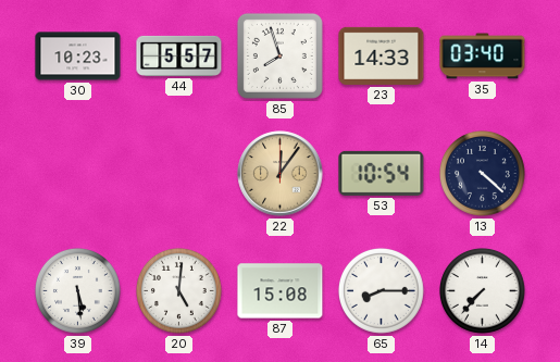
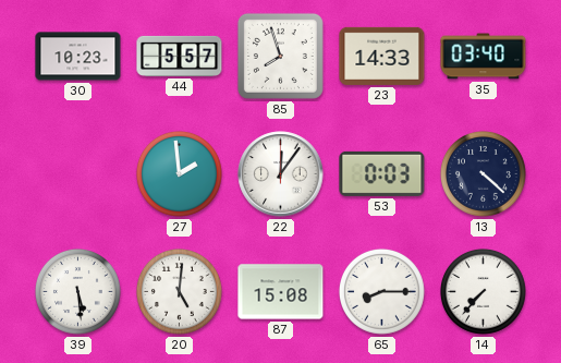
27: none -> 1:59 (179, 173)
22 dial: champagne -> white (281, 174)
53: 10:54 -> 0:03 (382, 173)
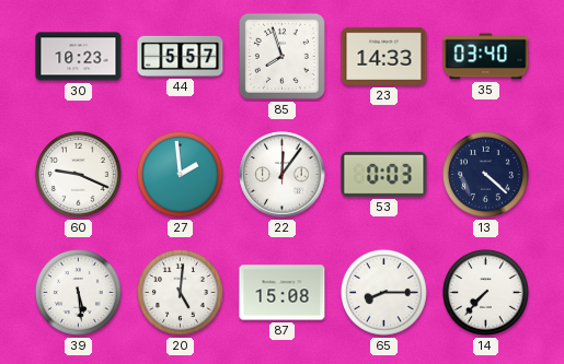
60: none -> 9:19 (78, 174)
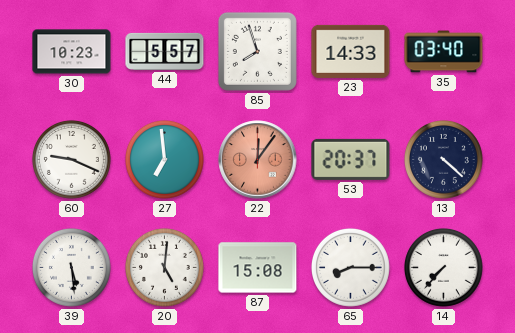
27: 1:59 -> 6:59 (164, 159)
22 dial: white -> salmon (258, 160)
53: 0:03 -> 20:37 (351, 159)
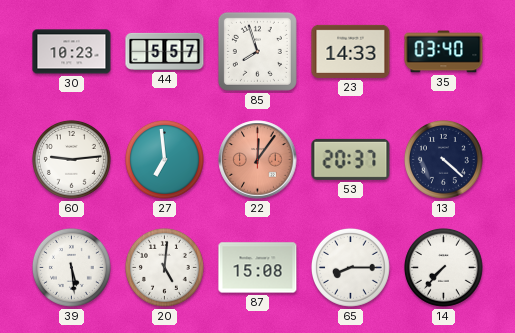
60: 9:19 -> 9:14 (71, 159)
